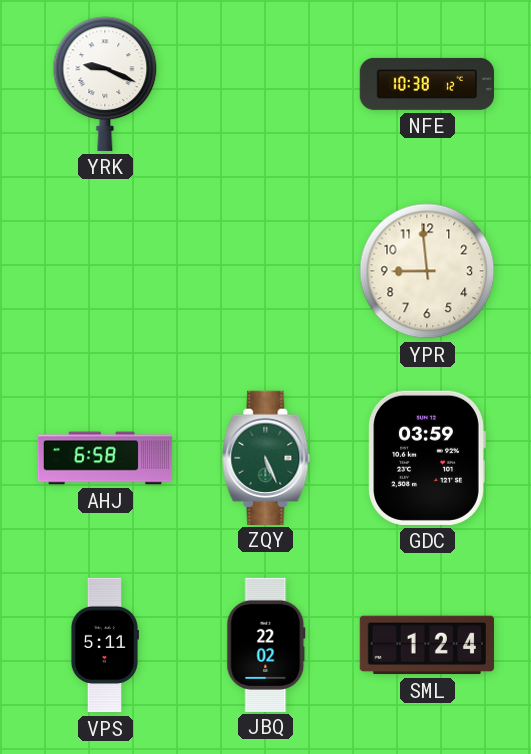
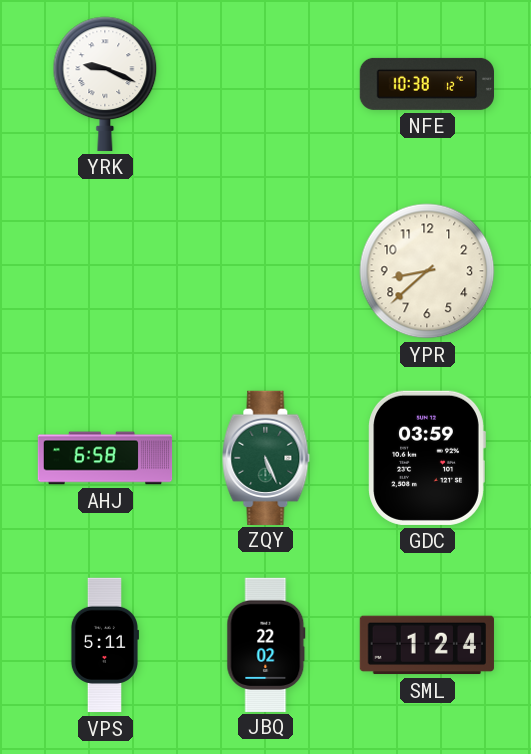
YPR: 8:59 -> 8:38 (427, 271)
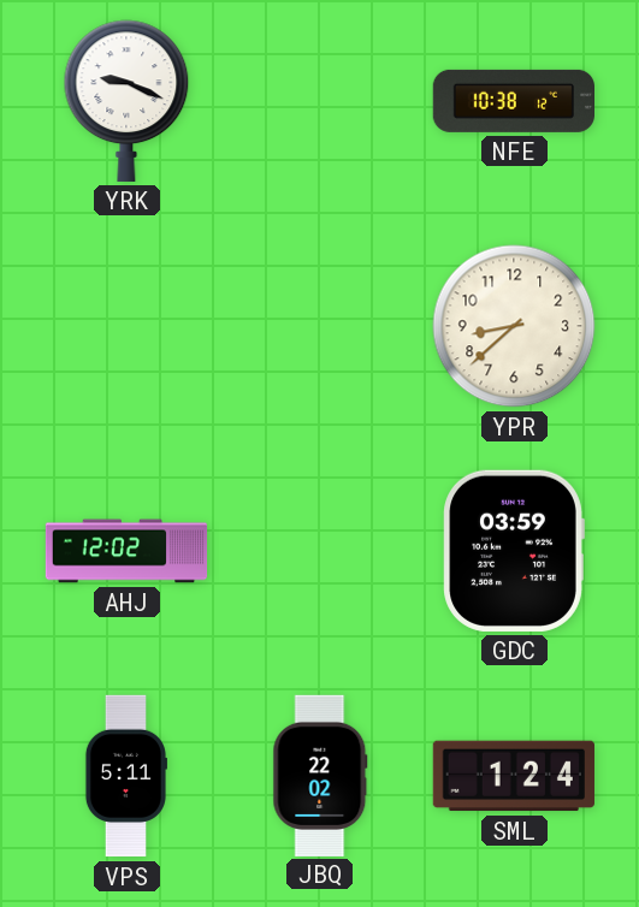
AHJ: 6:58 -> 12:02 (126, 551)
ZQY: 5:26 -> none (266, 457)
